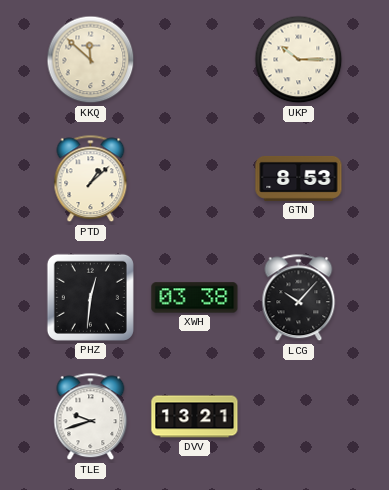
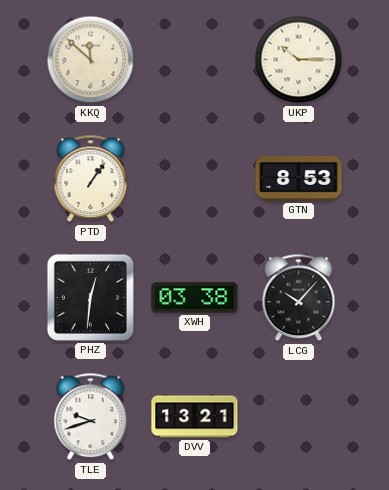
PTD: 1:08 -> 1:06 (91, 179)
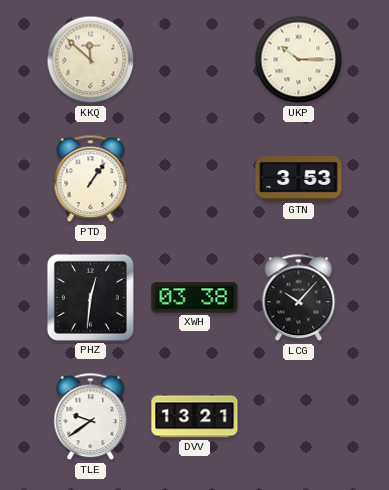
GTN: 8:53 -> 3:53 (299, 178)
TLE: 9:42 -> 9:39 (91, 417)
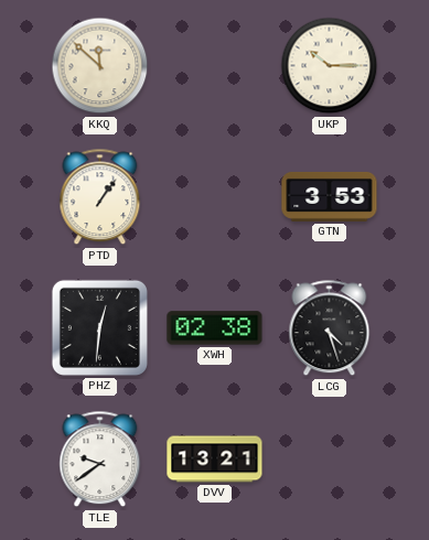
XWH: 03:38 -> 02:38 (215, 328)
LCG: 10:07 -> 4:27 (330, 328)
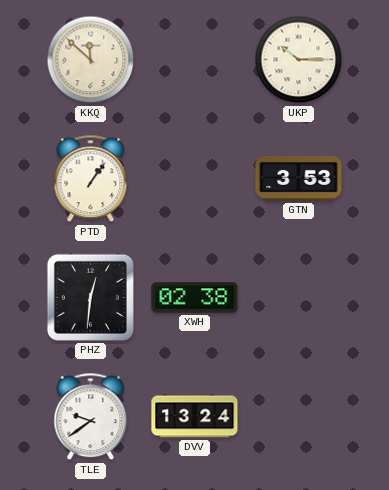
LCG: 4:27 -> none (330, 328)
DVV: 13:21 -> 13:24 (195, 417)
